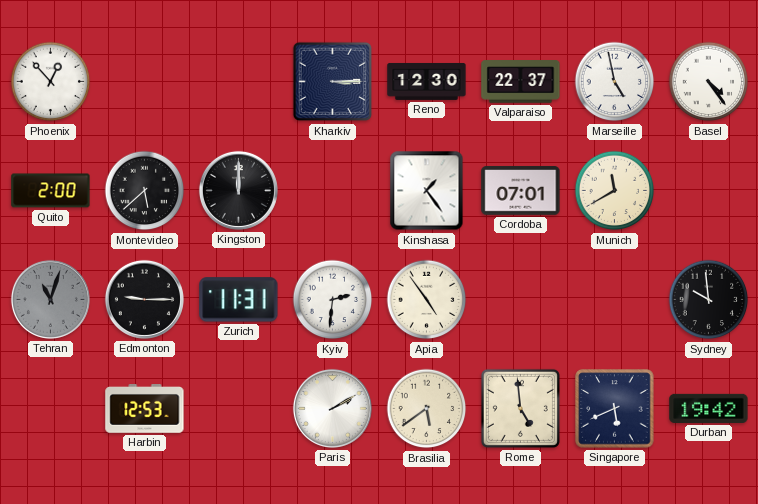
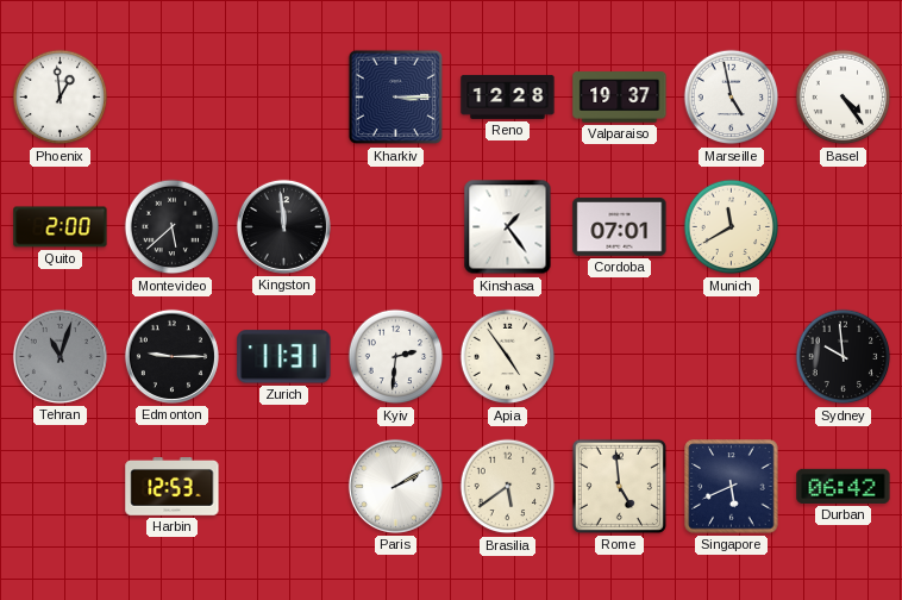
Phoenix: 12:53 -> 12:59 (61, 98)
Reno: 12:30 -> 12:28 (508, 96)
Valparaiso: 22:37 -> 19:37 (620, 98)
Kingston: 12:00 -> 11:59 (283, 226)
Durban: 19:42 -> 06:42 (844, 486)
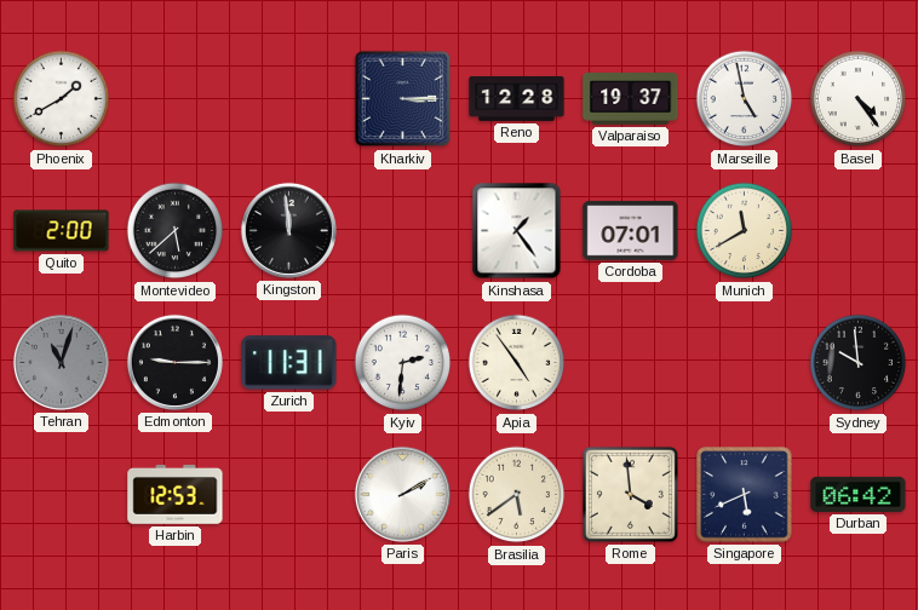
Phoenix: 12:59 -> 1:40 (62, 99)
Rome: 4:59 -> 3:59 (630, 494)
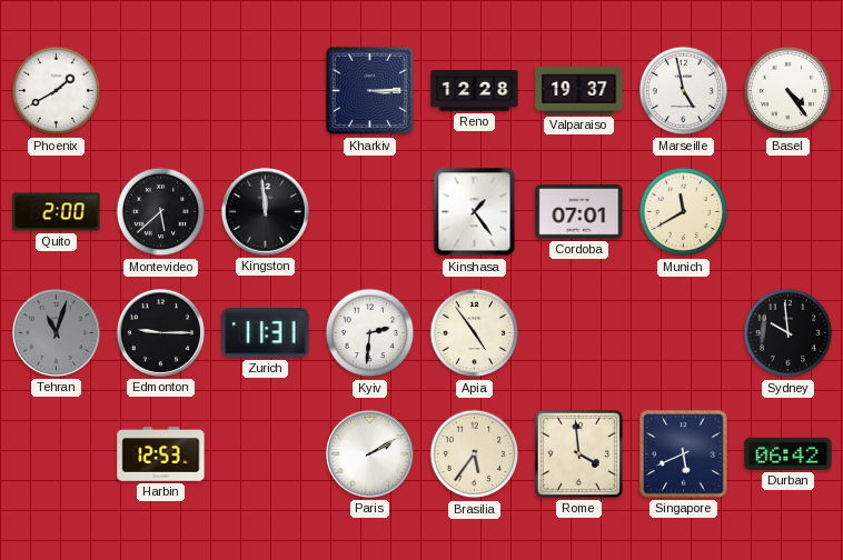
Brasilia: 5:39 -> 5:36 (475, 454)
